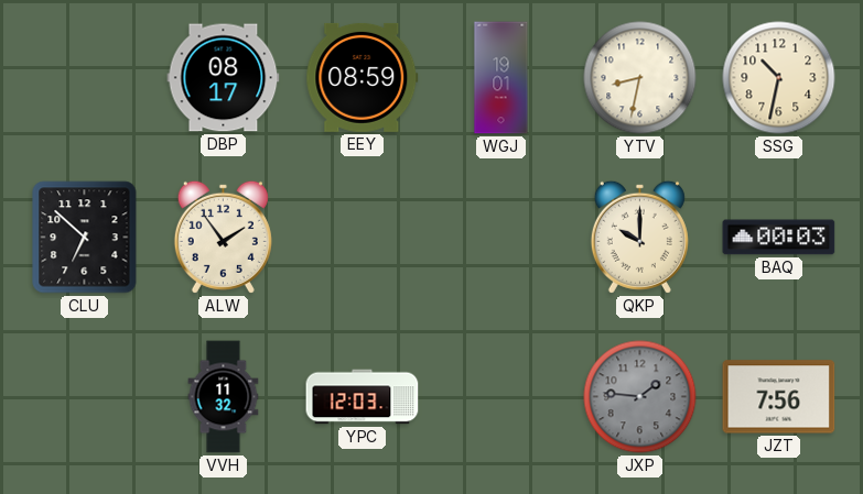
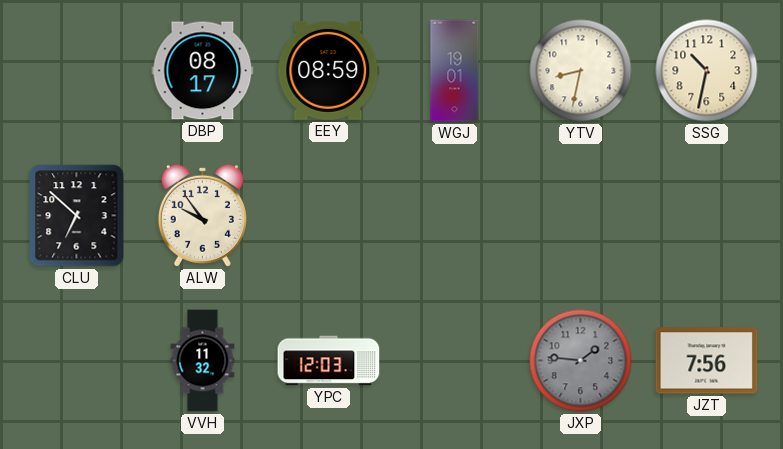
ALW: 1:54 -> 9:54 (202, 215)
QKP: 10:00 -> none (639, 237)
BAQ: 00:03 -> none (779, 238)
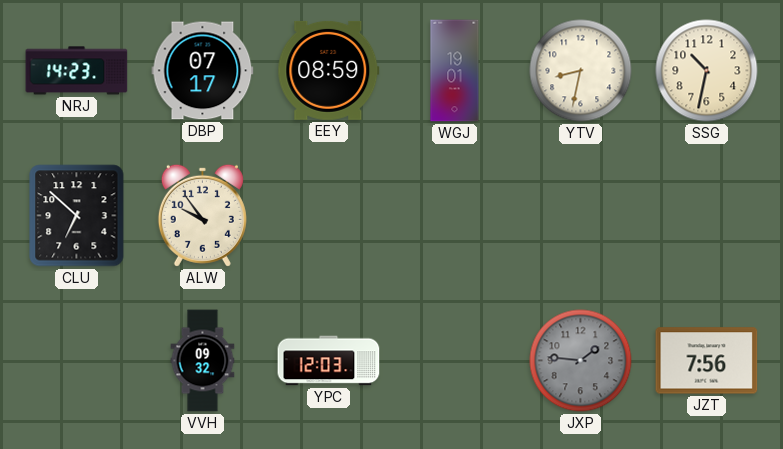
NRJ: none -> 14:23 (77, 71)
DBP: 08:17 -> 07:17 (203, 71)
VVH: 11:32 -> 09:32 (203, 361)
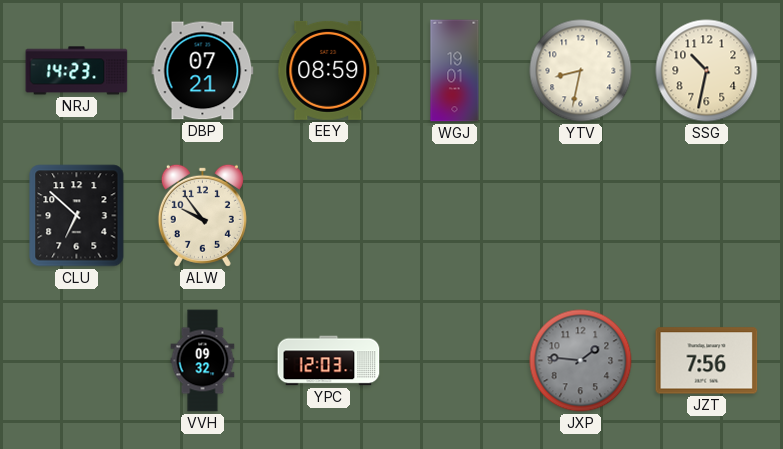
DBP: 07:17 -> 07:21 (203, 71)
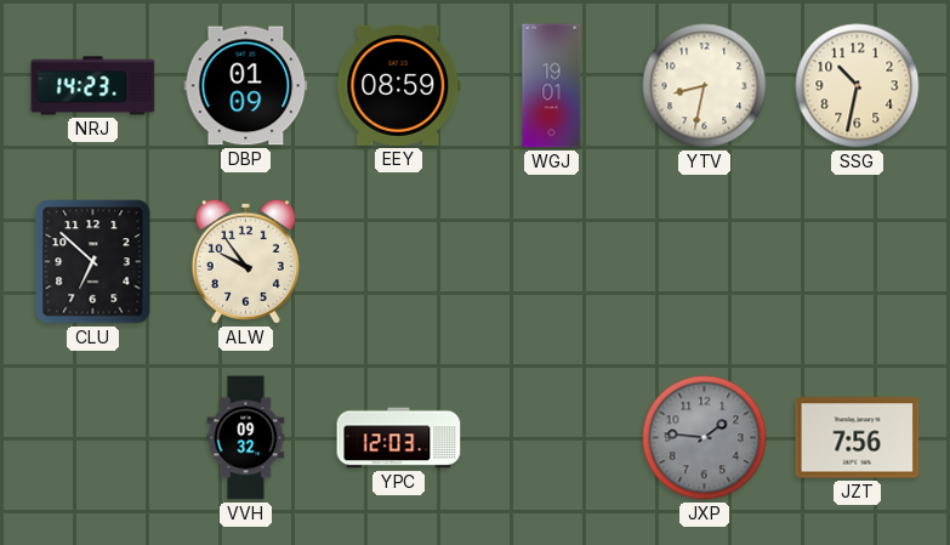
DBP: 07:21 -> 01:09 (246, 86)
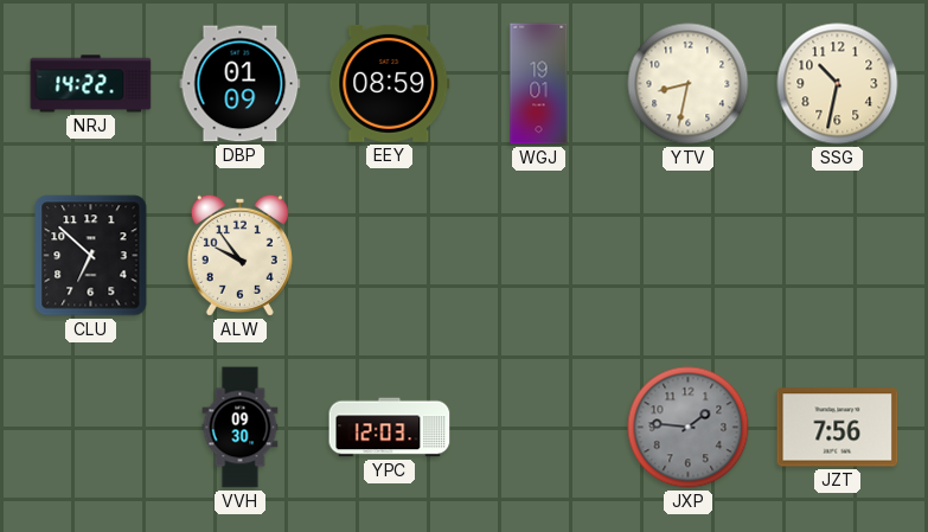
NRJ: 14:23 -> 14:22 (91, 84)
VVH: 09:32 -> 09:30 (241, 428)
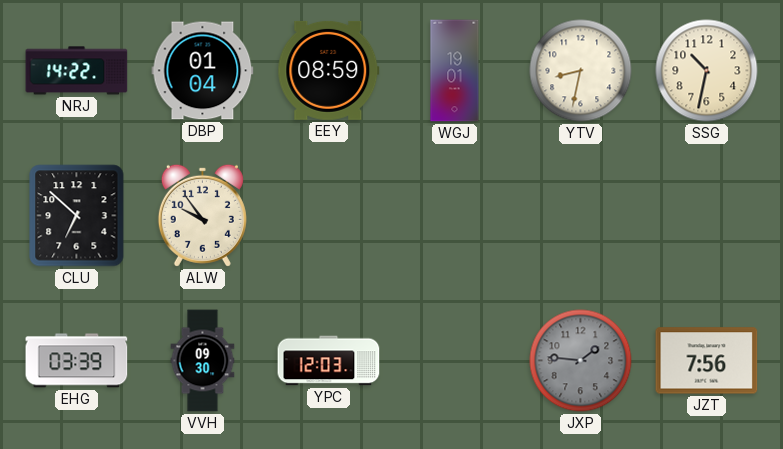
DBP: 01:09 -> 01:04 (203, 71)
EHG: none -> 03:39 (77, 361)
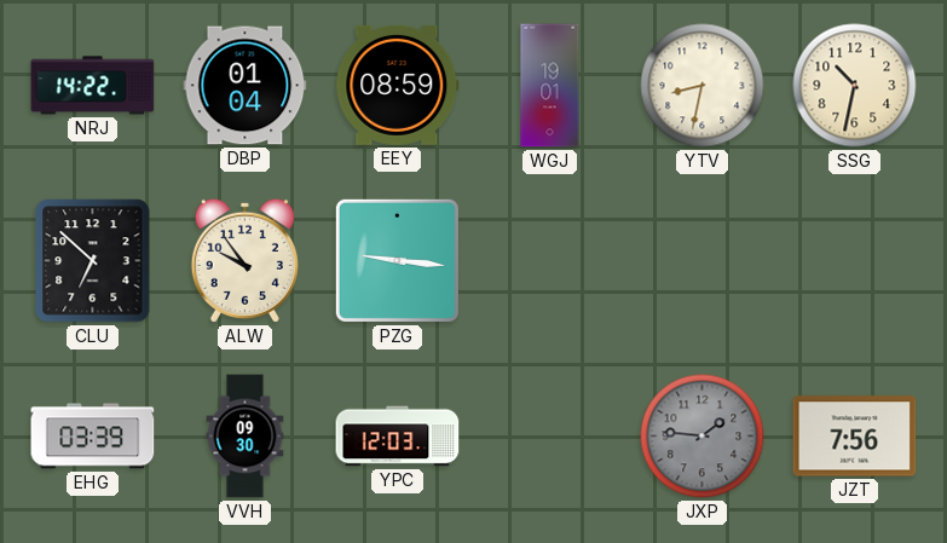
PZG: none -> 9:16 (397, 260)
